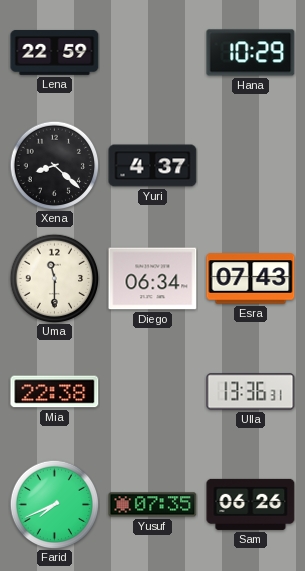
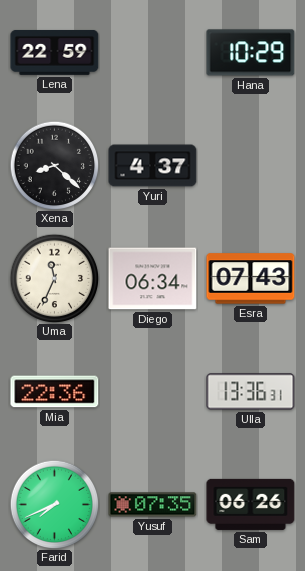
Uma: 11:30 -> 11:34 (54, 278)
Mia: 22:38 -> 22:36 (55, 392)
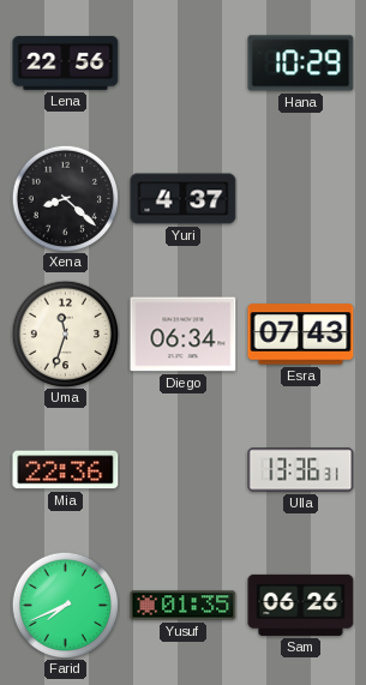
Lena: 22:59 -> 22:56 (66, 62)
Uma: 11:34 -> 11:33 (65, 334)
Yusuf: 07:35 -> 01:35 (184, 606)
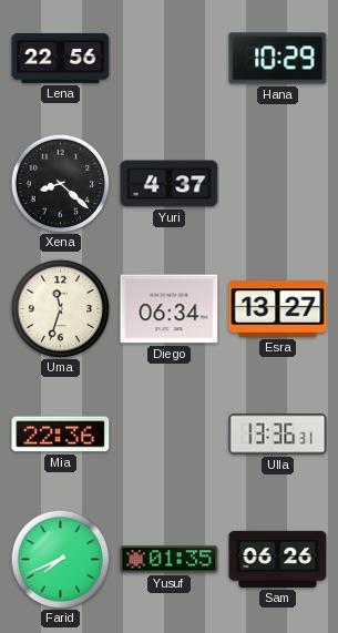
Esra: 07:43 -> 13:27 (278, 309)
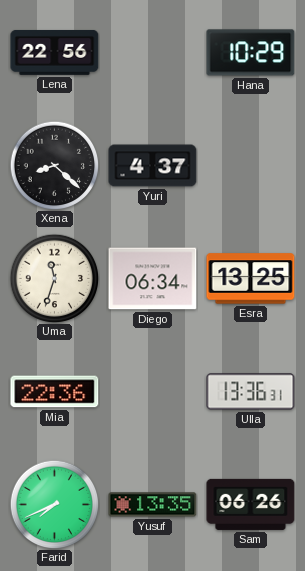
Esra: 13:27 -> 13:25 (251, 279)
Yusuf: 01:35 -> 13:35 (153, 505)
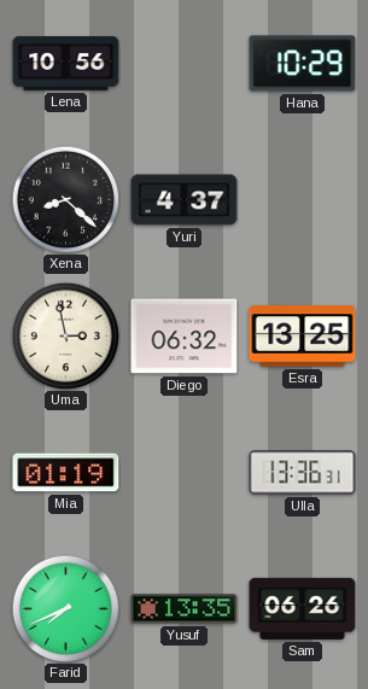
Lena: 22:56 -> 10:56 (66, 63)
Uma: 11:33 -> 2:58 (65, 335)
Diego: 06:34 -> 06:32 (185, 337)
Mia: 22:36 -> 01:19 (66, 473)
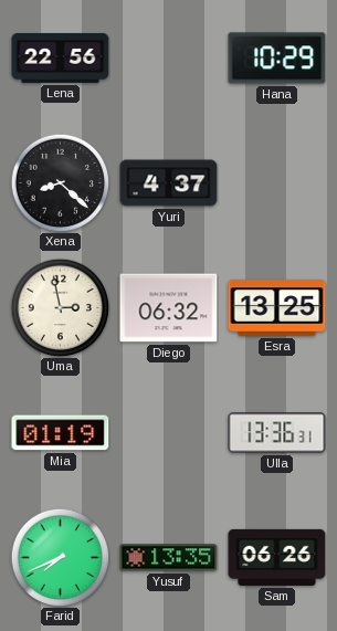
Lena: 10:56 -> 22:56 (61, 57)
